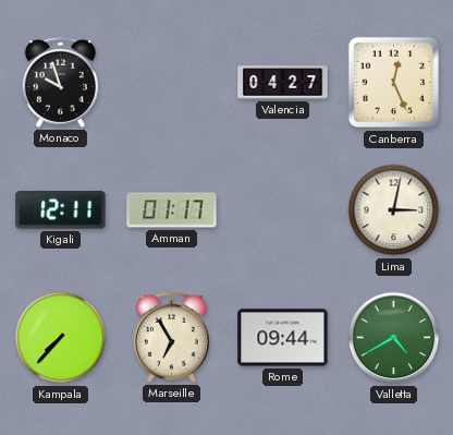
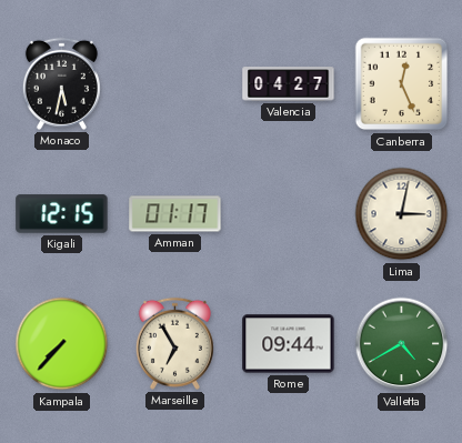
Monaco: 9:57 -> 5:32 (61, 83)
Kigali: 12:11 -> 12:15 (62, 214)
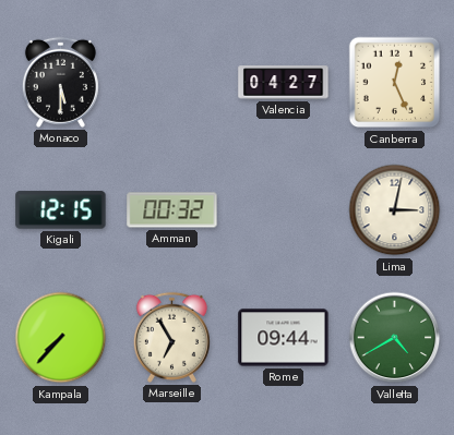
Monaco: 5:32 -> 5:30 (60, 82)
Amman: 01:17 -> 00:32 (172, 210)
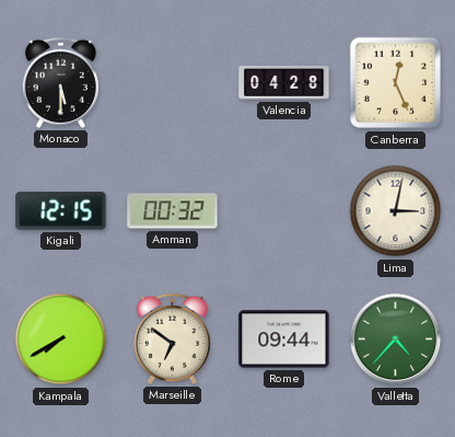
Valencia: 04:27 -> 04:28 (284, 83)
Kampala: 7:37 -> 7:40 (61, 340)
Marseille: 6:55 -> 6:51 (172, 338)
Valletta: 4:40 -> 4:37 (396, 340)
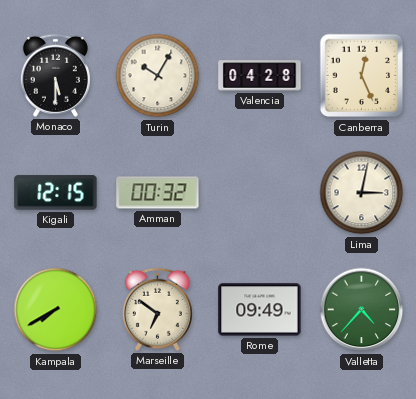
Turin: none -> 10:05 (158, 76)
Rome: 09:44 -> 09:49 (260, 310)
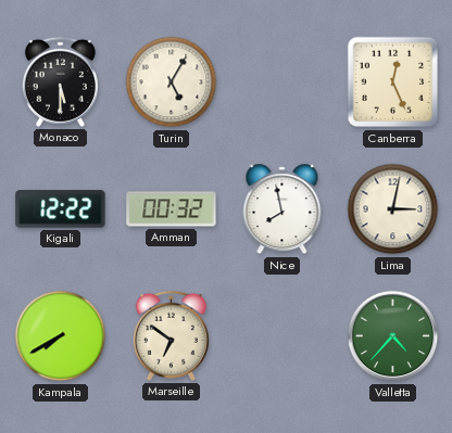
Turin: 10:05 -> 5:05 (172, 82)
Valencia: 04:28 -> none (260, 76)
Kigali: 12:15 -> 12:22 (61, 209)
Nice: none -> 7:58 (282, 209)
Rome: 09:49 -> none (260, 310)
